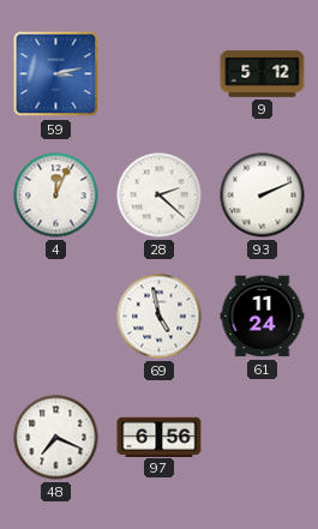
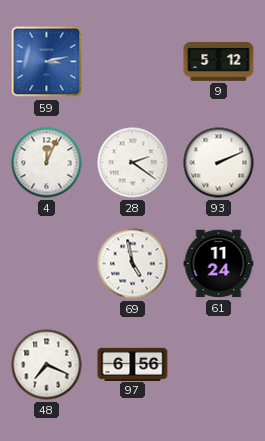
28: 2:22 -> 2:21 (133, 163)
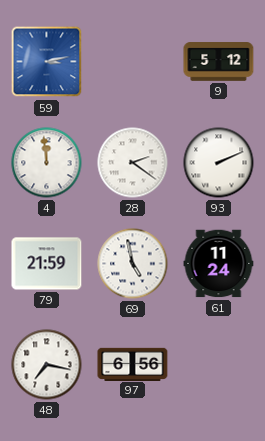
4: 12:04 -> 11:59 (47, 163)
79: none -> 21:59 (47, 264)
48: 7:19 -> 7:17 (47, 365)
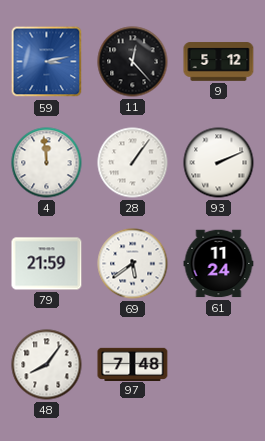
11: none -> 12:23 (133, 62)
28: 2:21 -> 1:06 (133, 163)
69: 4:58 -> 5:39 (133, 264)
48: 7:17 -> 8:06 (47, 365)
97: 6:56 -> 7:48 (133, 364)
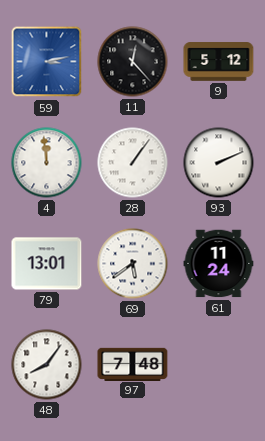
79: 21:59 -> 13:01 (47, 264)
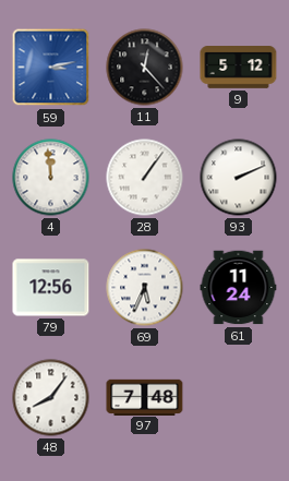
79: 13:01 -> 12:56 (51, 288)
69: 5:39 -> 5:34 (145, 288)
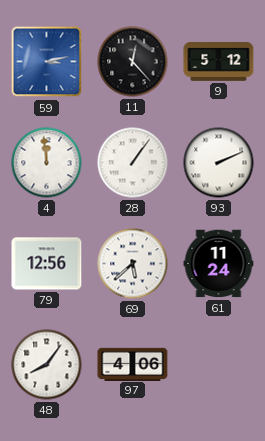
69: 5:34 -> 5:38 (133, 264)
97: 7:48 -> 4:06 (133, 364)
